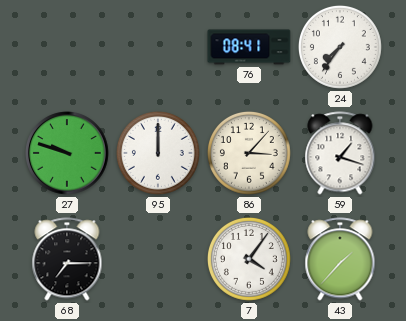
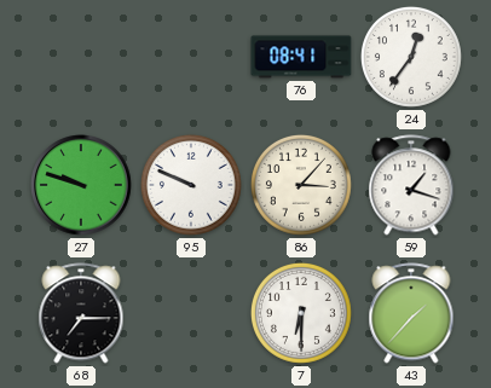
24: 7:36 -> 12:36 (411, 57)
95: 12:00 -> 9:49 (191, 185)
7: 4:06 -> 6:30 (301, 313)
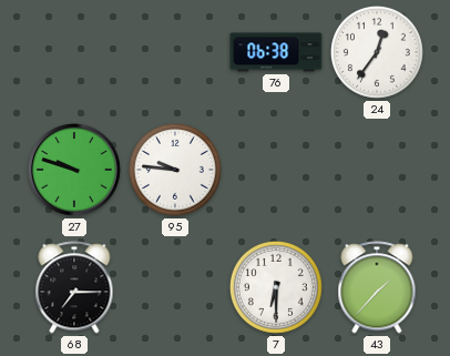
76: 08:41 -> 06:38 (276, 52)
95: 9:49 -> 9:46 (175, 170)
86: 3:07 -> none (301, 185)
59: 1:18 -> none (411, 185)
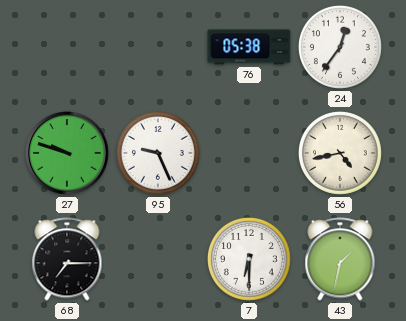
76: 06:38 -> 05:38 (249, 47)
95: 9:46 -> 9:26 (158, 153)
56: none -> 4:43 (340, 153)
43: 1:37 -> 1:32 (340, 259)
